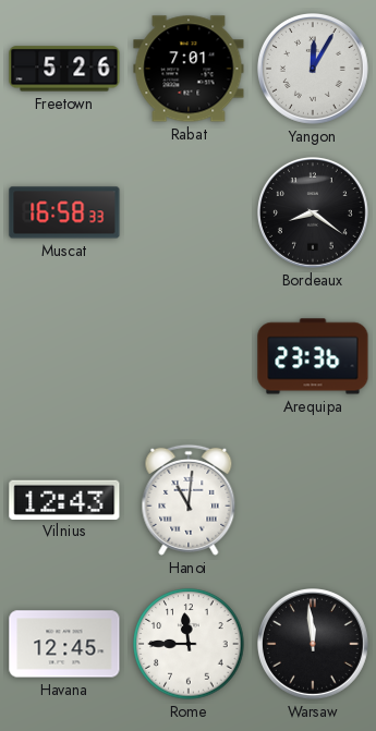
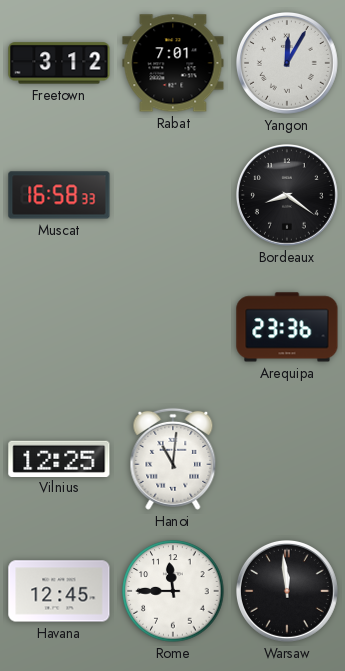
Freetown: 5:26 -> 3:12 (59, 63)
Vilnius: 12:43 -> 12:25 (59, 458)
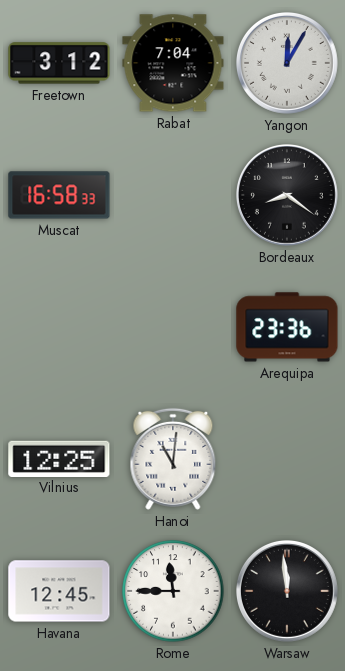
Rabat: 7:01 -> 7:04 (173, 63)
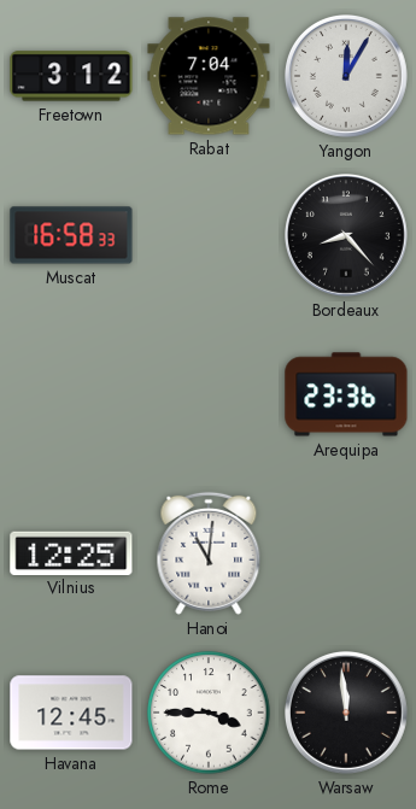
Bordeaux: 8:21 -> 8:23 (347, 236)
Rome: 11:45 -> 3:45 (209, 713)
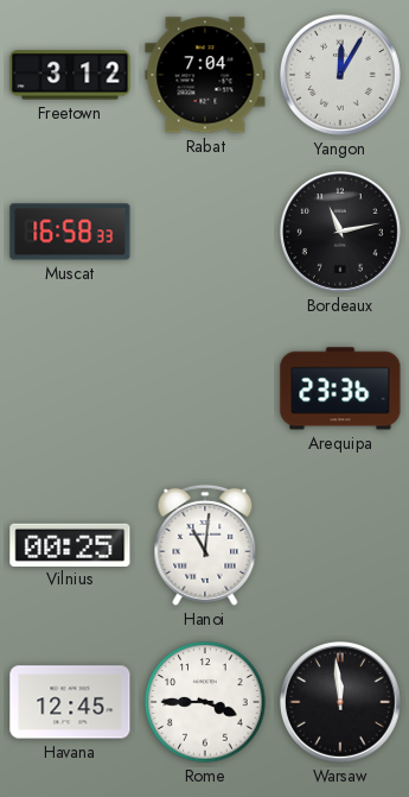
Bordeaux: 8:23 -> 11:13 (341, 233)
Vilnius: 12:25 -> 00:25 (70, 544)
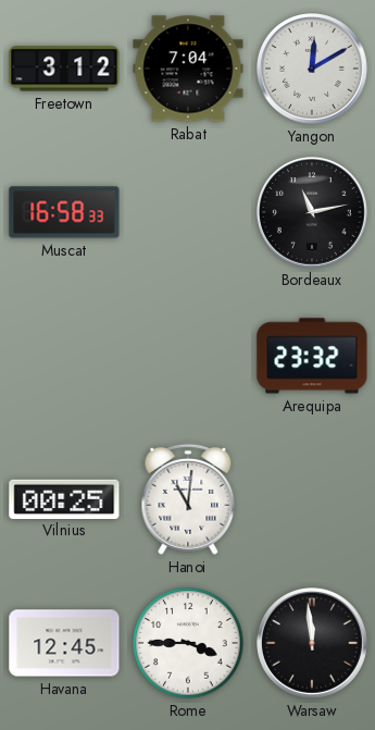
Yangon: 12:05 -> 12:10 (313, 70)
Arequipa: 23:36 -> 23:32 (312, 356)
